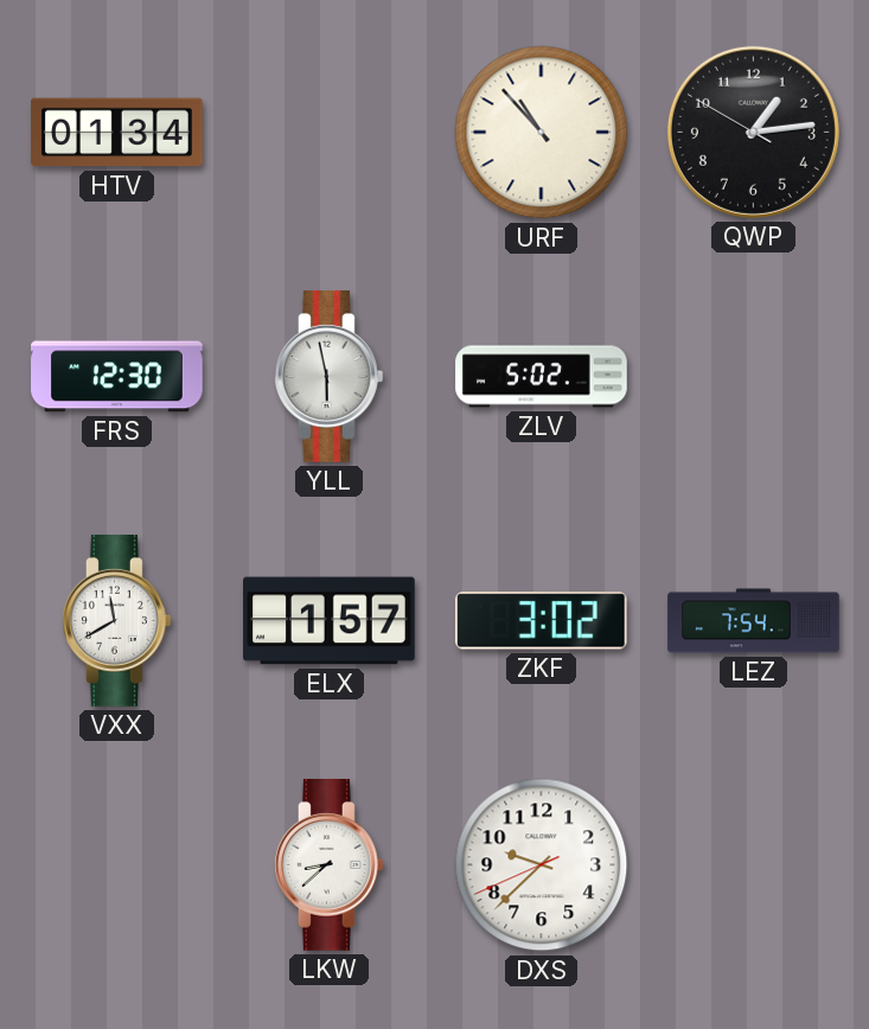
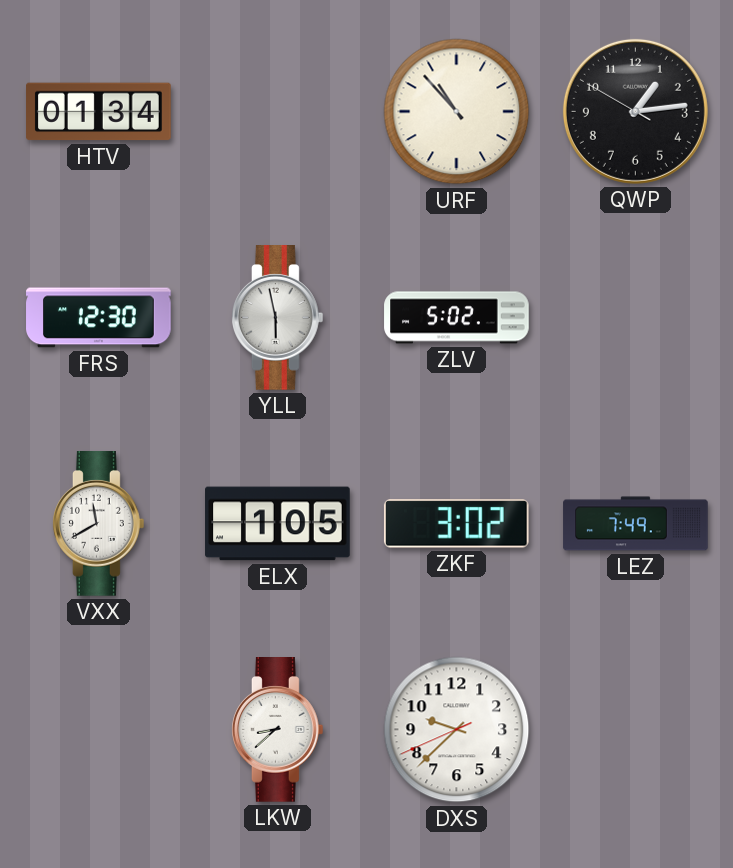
ELX: 1:57 -> 1:05 (278, 524)
LEZ: 7:54 -> 7:49 (636, 524)
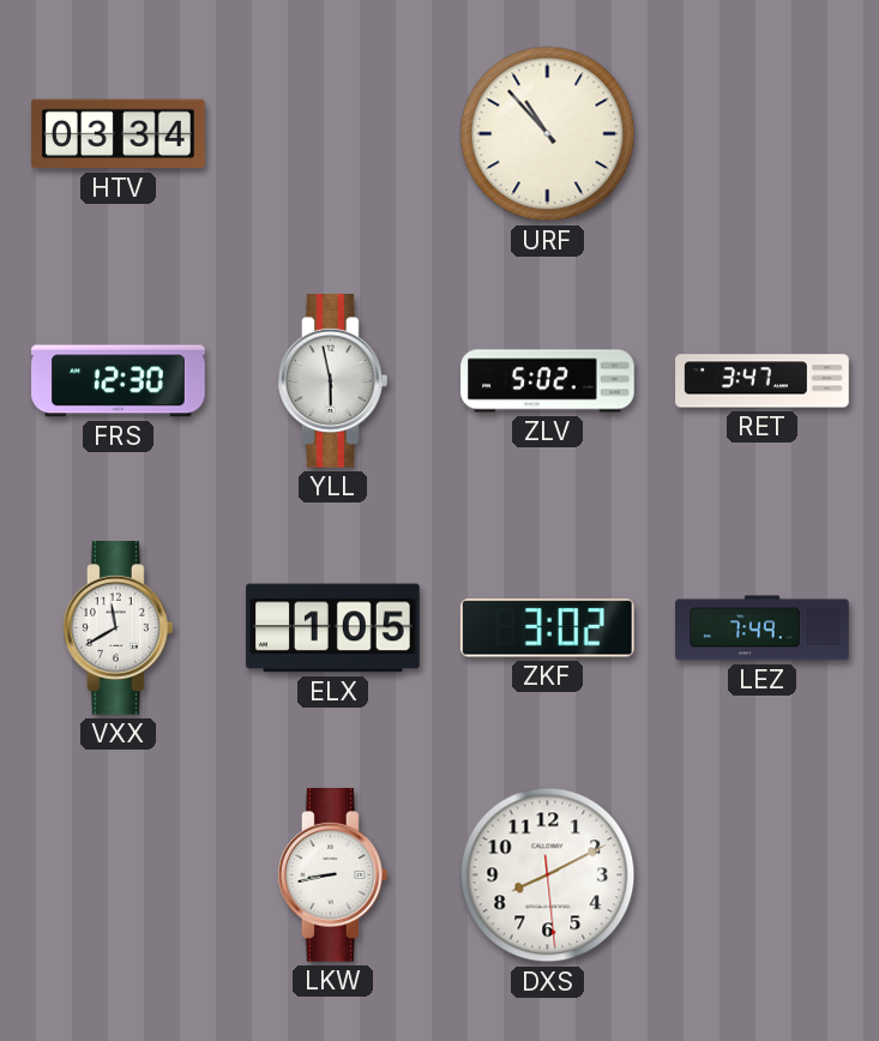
HTV: 01:34 -> 03:34 (119, 134)
QWP: 1:13 -> none (635, 111)
RET: none -> 3:47 (763, 381)
LKW: 8:38 -> 8:43 (332, 875)
DXS: 9:37 -> 8:10 (548, 875)
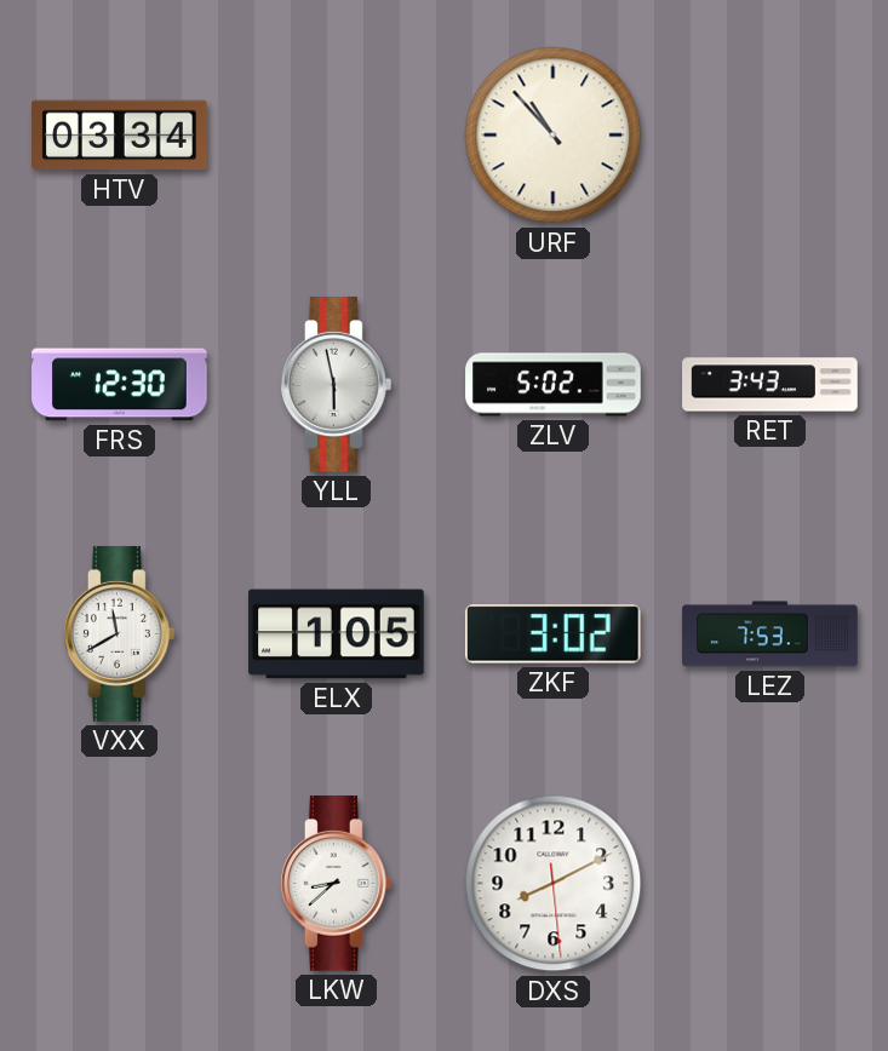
RET: 3:47 -> 3:43 (770, 385)
LEZ: 7:49 -> 7:53 (770, 634)
LKW: 8:43 -> 8:38 (336, 884)
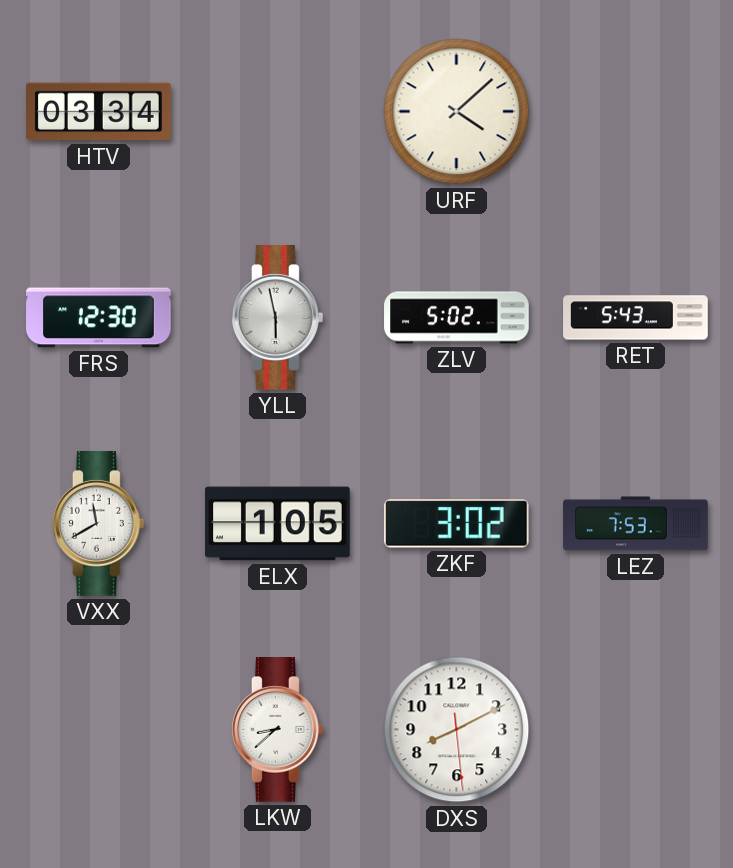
URF: 10:53 -> 4:08 (457, 112)
RET: 3:43 -> 5:43 (636, 318)
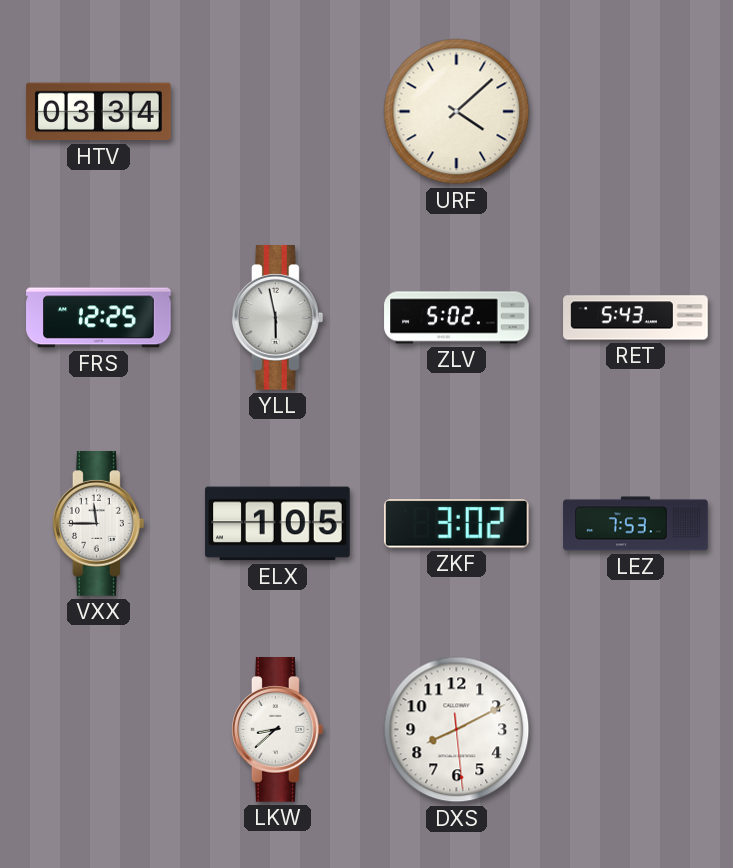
FRS: 12:30 -> 12:25 (99, 318)
VXX: 11:40 -> 11:45 (98, 524)
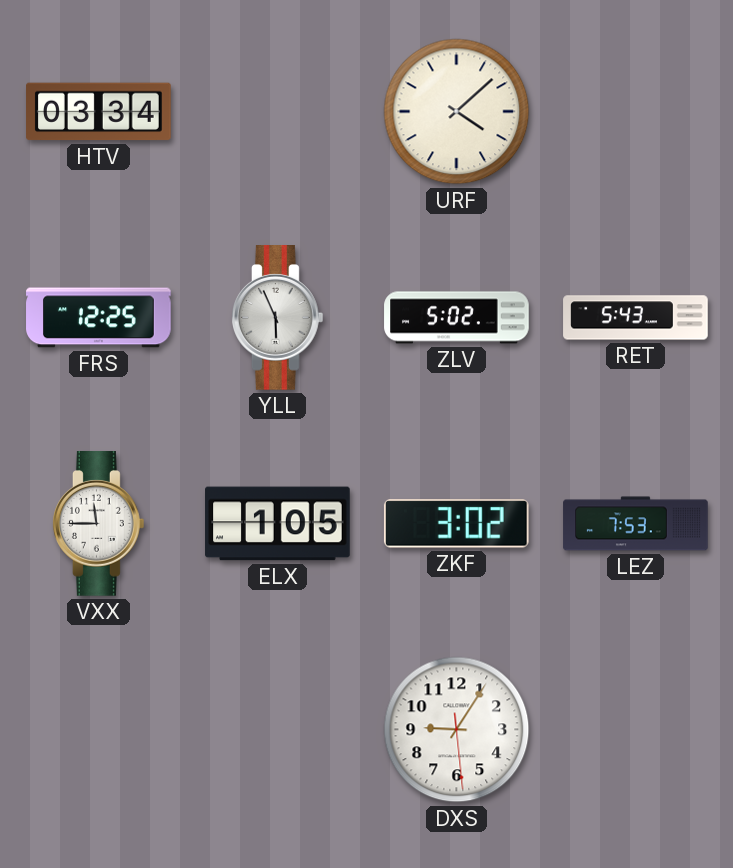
YLL: 5:58 -> 5:56 (277, 318)
LKW: 8:38 -> none (277, 730)
DXS: 8:10 -> 9:05 (457, 730)
